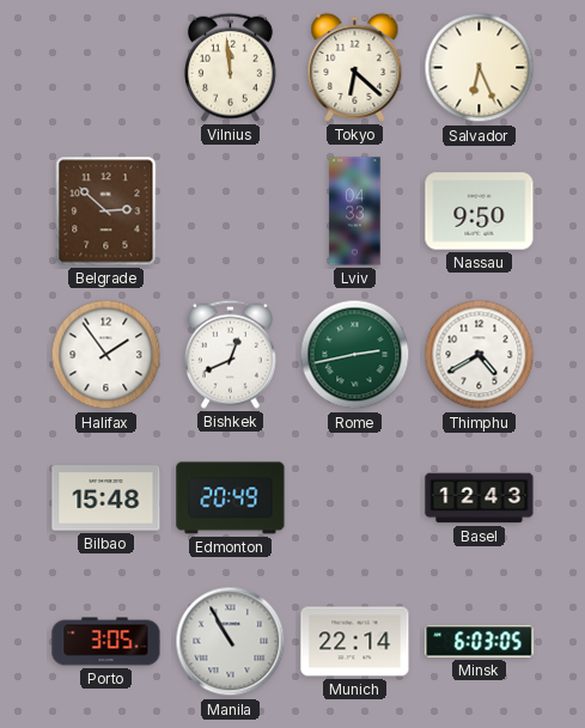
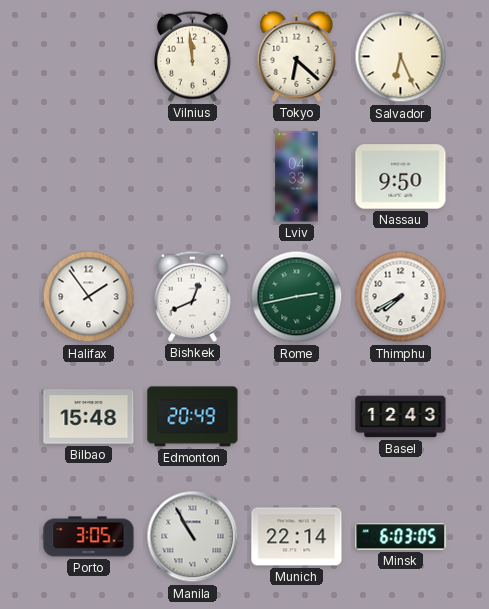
Belgrade: 2:52 -> none (106, 212)
Thimphu: 4:40 -> 7:40 (401, 297)
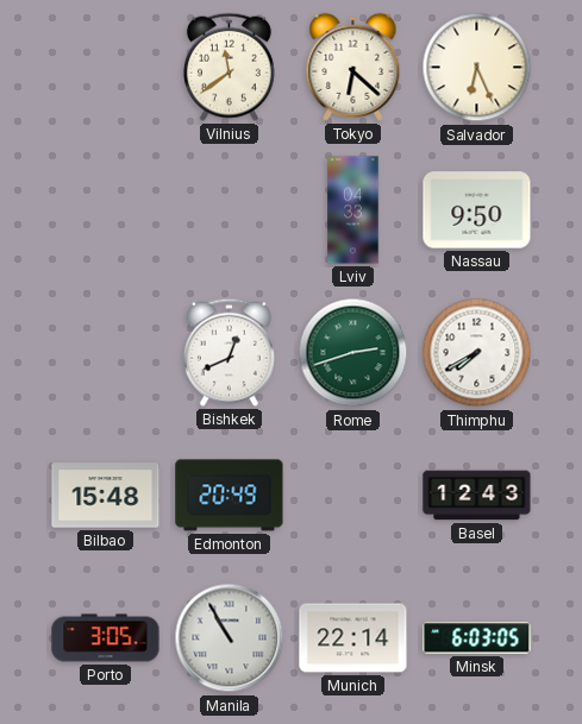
Vilnius: 11:59 -> 11:39 (229, 67)
Halifax: 1:54 -> none (89, 297)
Rome: 2:43 -> 2:42 (353, 353)
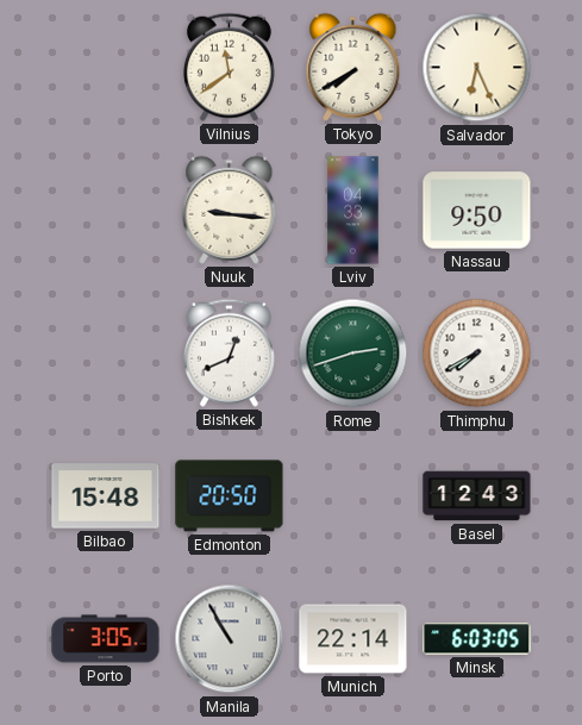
Tokyo: 6:22 -> 7:40 (353, 67)
Nuuk: none -> 9:16 (230, 210)
Edmonton: 20:49 -> 20:50 (230, 496)
